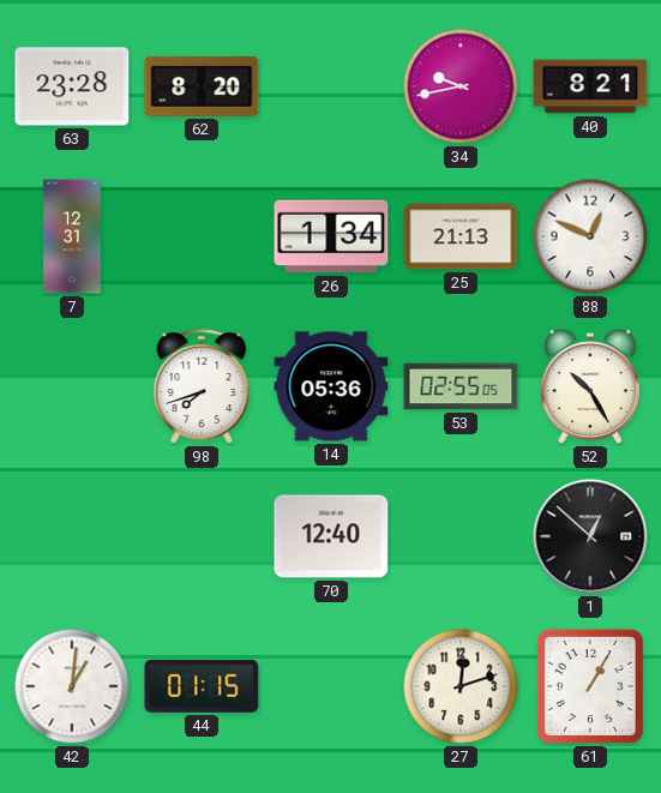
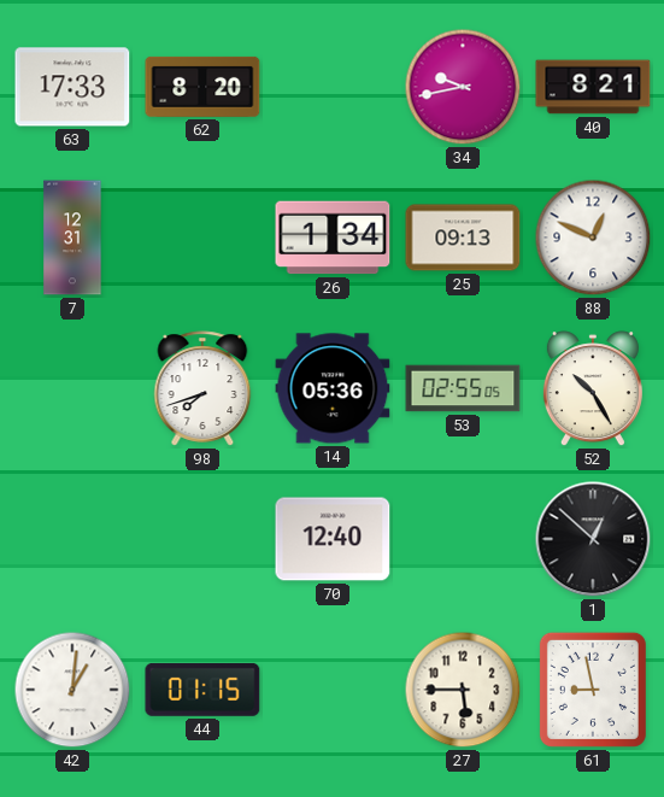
63: 23:28 -> 17:33 (72, 87)
25: 21:13 -> 09:13 (463, 238)
27: 12:12 -> 5:45 (463, 690)
61: 1:05 -> 8:58 (593, 690)
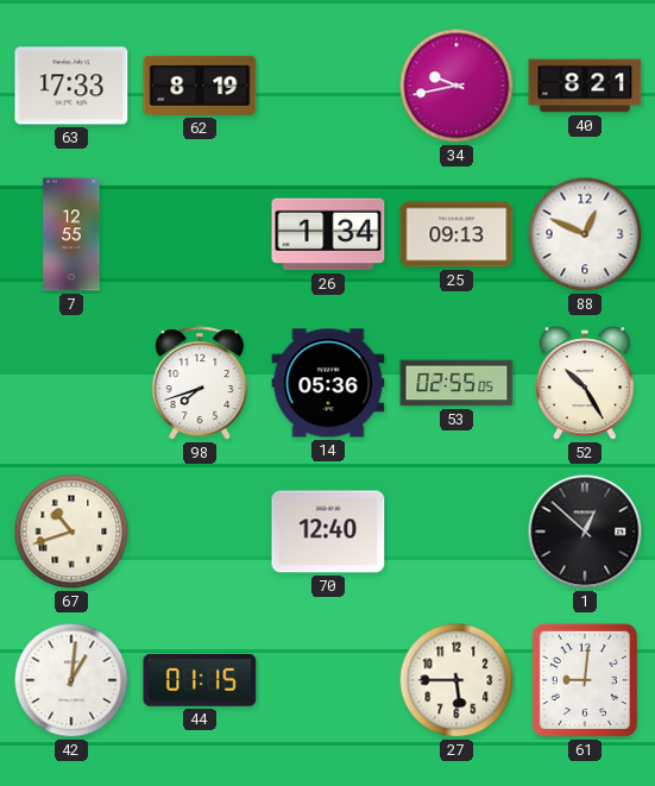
62: 8:20 -> 8:19 (200, 86)
7: 12:31 -> 12:55 (71, 234)
67: none -> 10:42 (71, 532)
61: 8:58 -> 9:01 (585, 680)
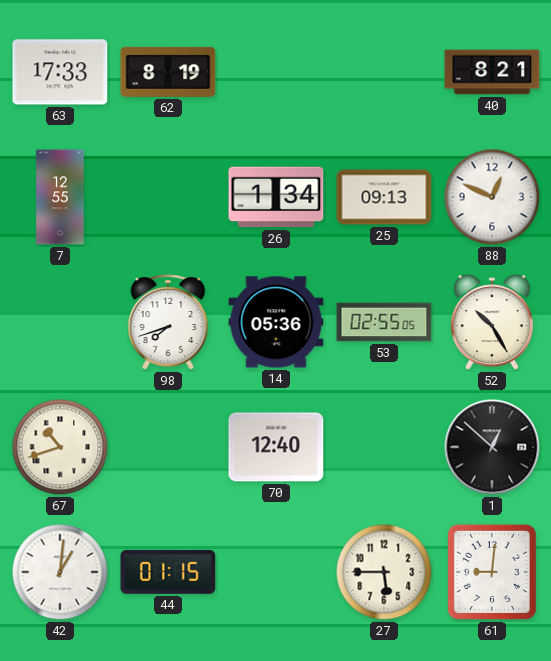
34: 9:43 -> none (456, 86)
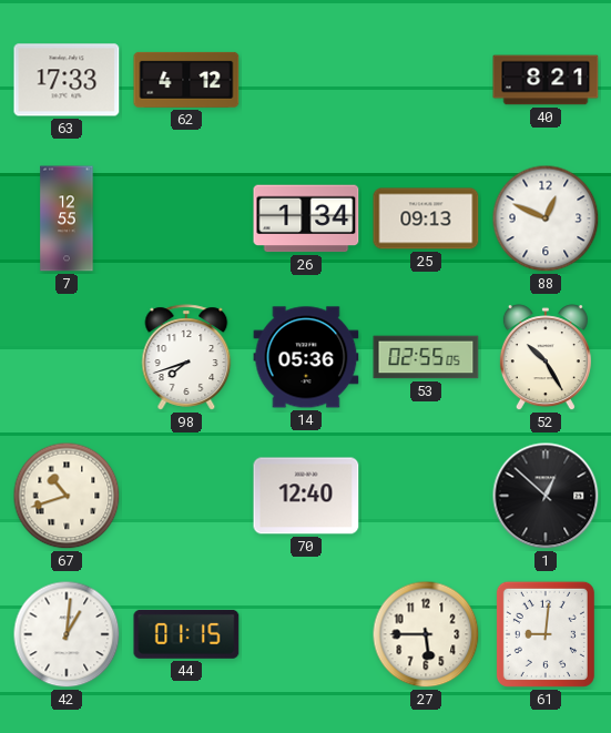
62: 8:19 -> 4:12 (186, 80)
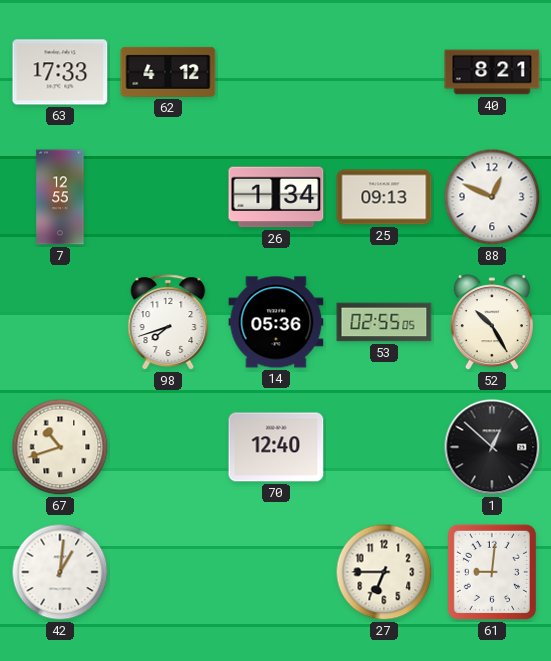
44: 01:15 -> none (186, 634)
27: 5:45 -> 6:45 (384, 572)
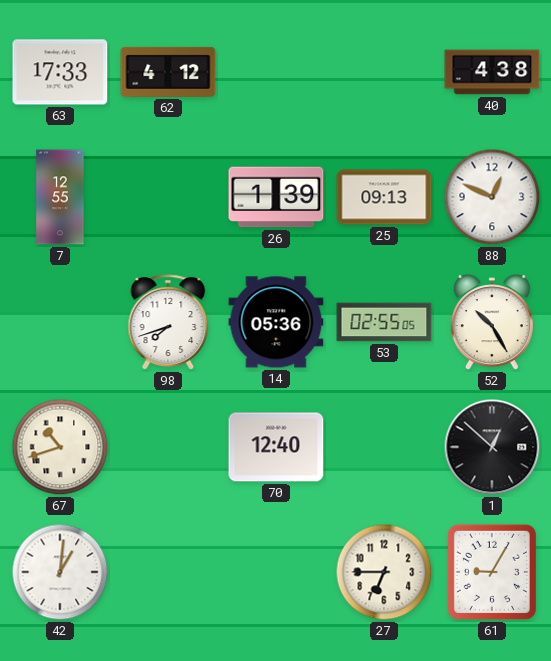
40: 8:21 -> 4:38 (492, 72)
26: 1:34 -> 1:39 (276, 197)
61: 9:01 -> 9:05 (492, 572)
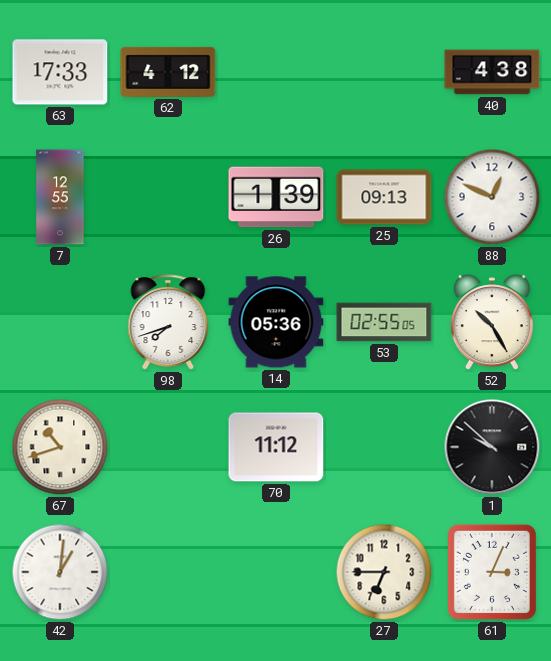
70: 12:40 -> 11:12 (276, 447)
1: 12:52 -> 9:52 (492, 447)
61: 9:05 -> 3:04 (492, 572)
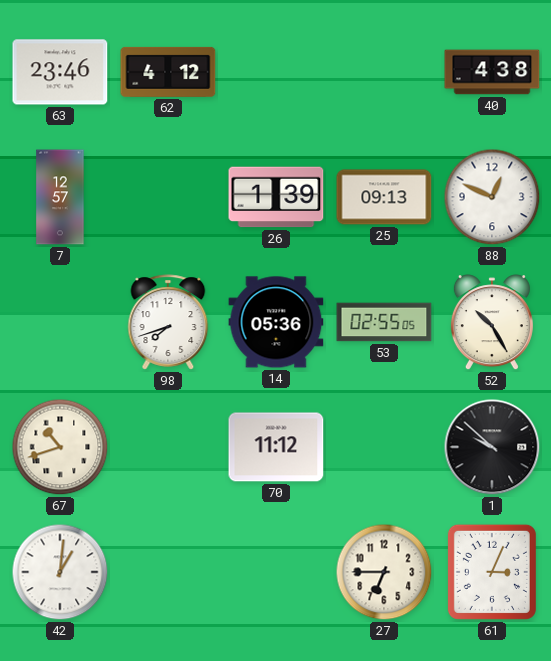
63: 17:33 -> 23:46 (60, 72)
7: 12:55 -> 12:57 (60, 197)
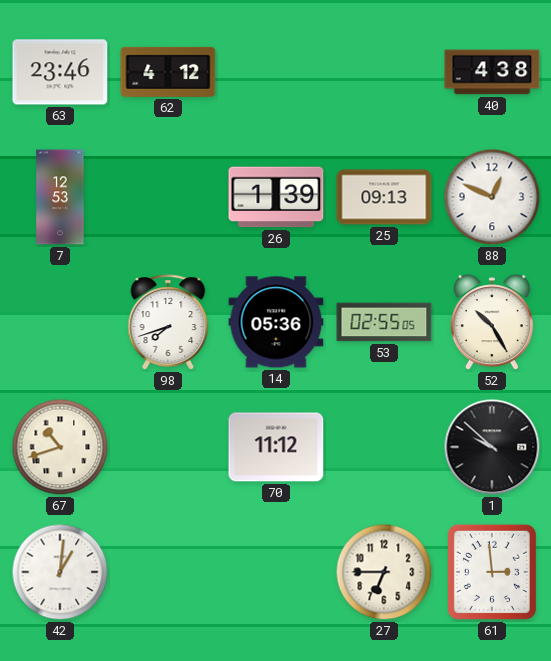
7: 12:57 -> 12:53 (60, 197)
61: 3:04 -> 2:59 (492, 572)
